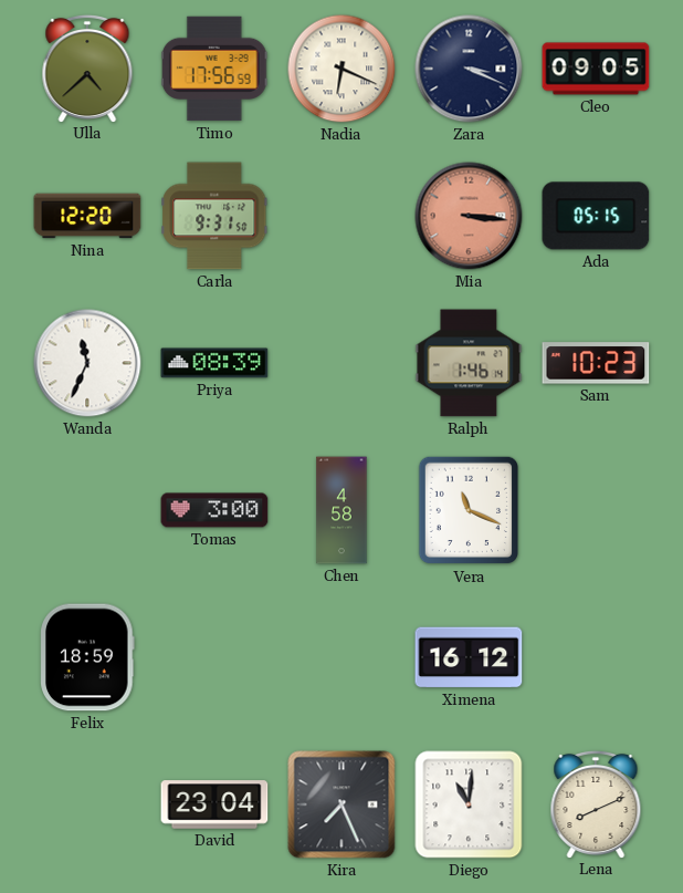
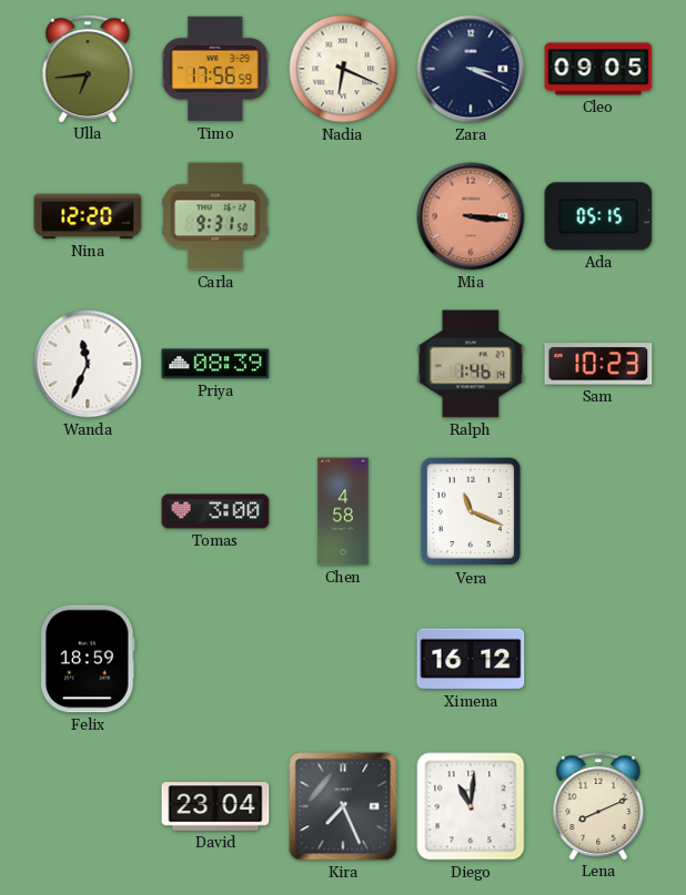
Ulla: 4:38 -> 6:44 (88, 68)
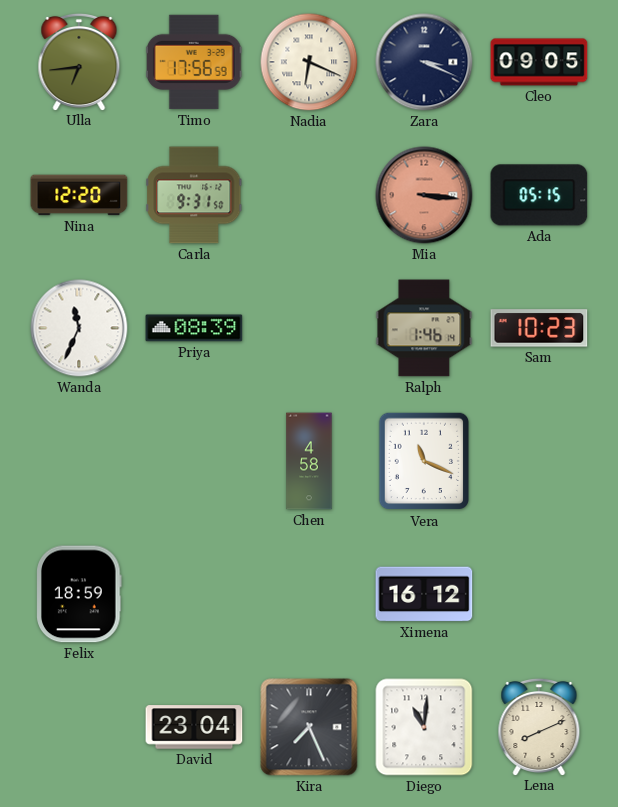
Tomas: 3:00 -> none (215, 511)
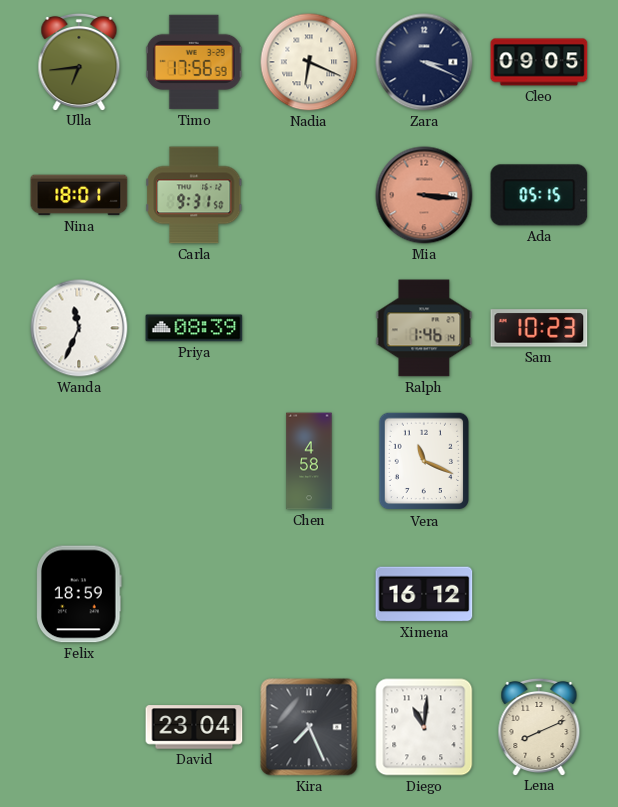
Nina: 12:20 -> 18:01 (79, 195)
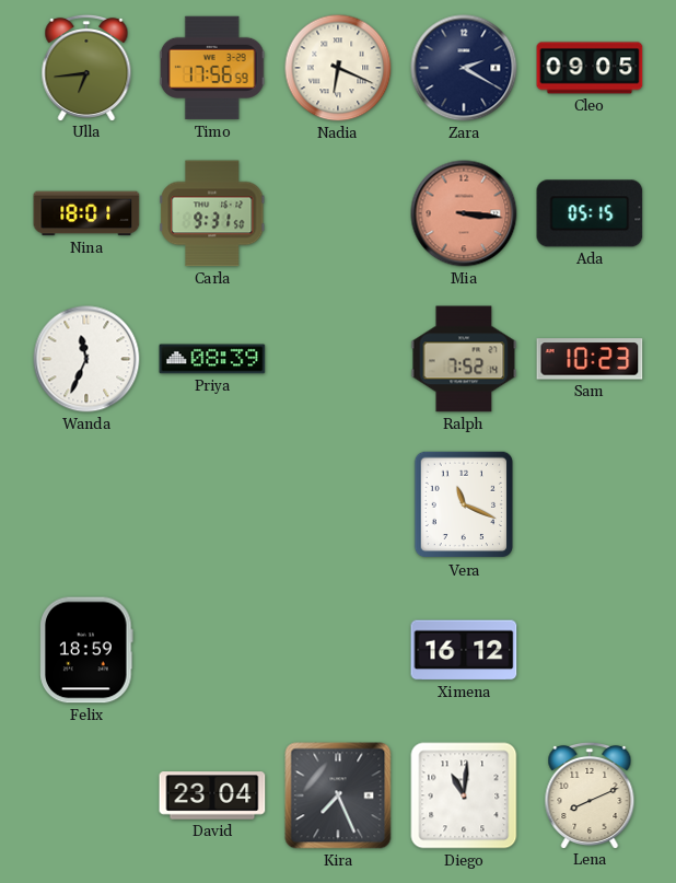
Zara: 3:19 -> 2:20 (464, 68)
Ralph: 1:46 -> 7:52 (464, 359)
Chen: 4:58 -> none (309, 461)
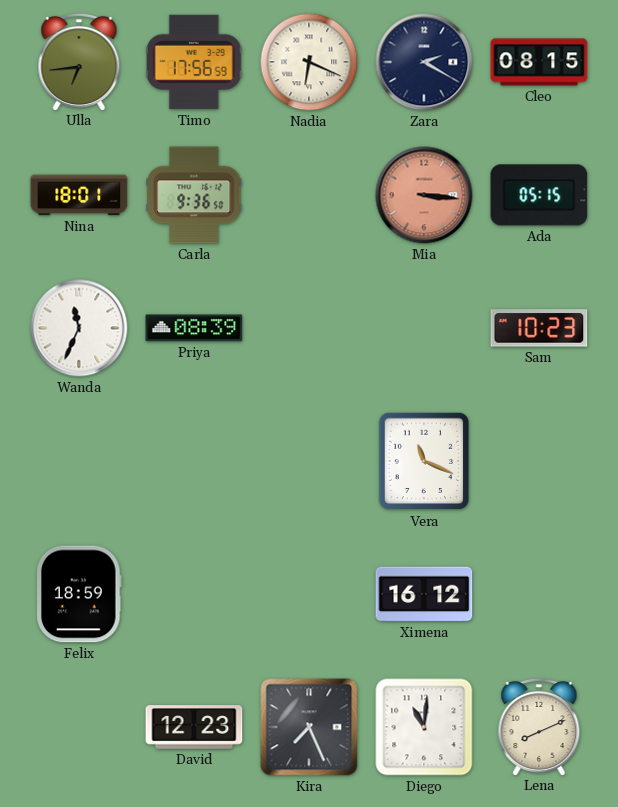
Cleo: 09:05 -> 08:15 (539, 62)
Carla: 9:31 -> 9:36 (194, 195)
Ralph: 7:52 -> none (464, 359)
David: 23:04 -> 12:23 (194, 727)
